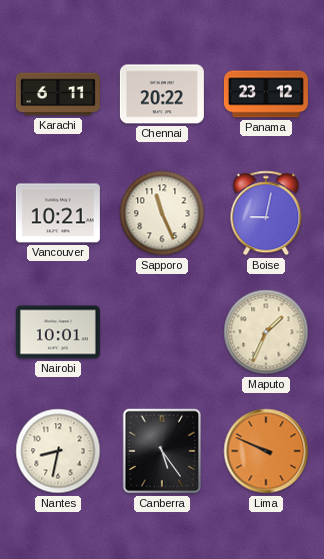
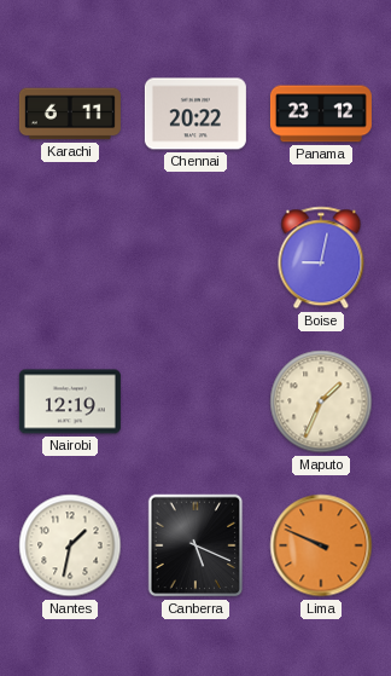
Vancouver: 10:21 -> none (58, 213)
Sapporo: 11:26 -> none (162, 213)
Nairobi: 10:01 -> 12:19 (70, 401)
Nantes: 8:32 -> 1:32 (70, 545)
Canberra: 5:24 -> 5:19 (195, 545)
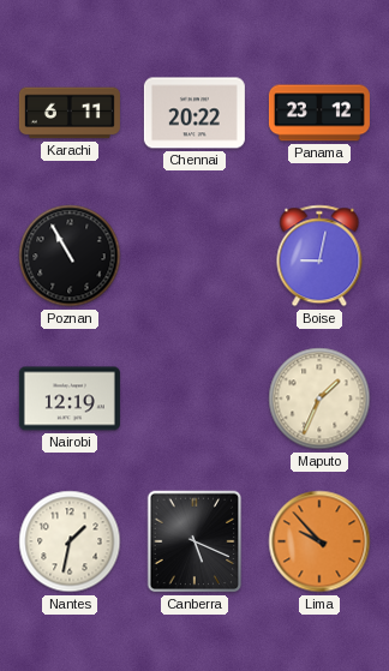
Poznan: none -> 10:55 (70, 256)
Lima: 9:49 -> 9:53 (319, 541)
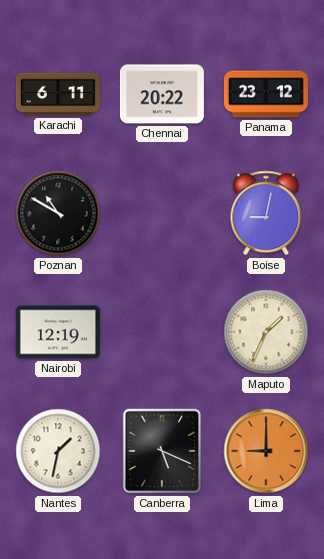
Poznan: 10:55 -> 10:50 (58, 213)
Lima: 9:53 -> 9:00 (266, 451)
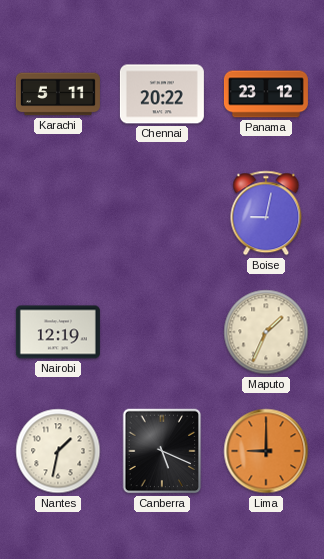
Karachi: 6:11 -> 5:11 (58, 94)
Poznan: 10:50 -> none (58, 213)
